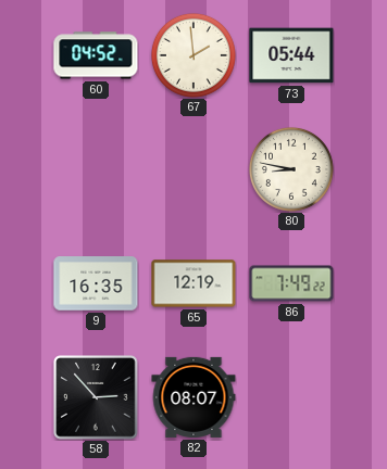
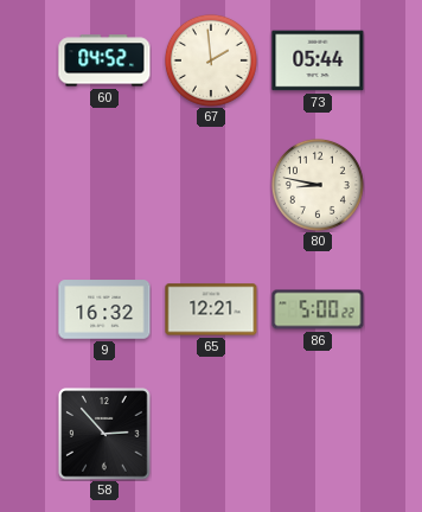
9: 16:35 -> 16:32 (104, 309)
65: 12:19 -> 12:21 (211, 309)
86: 7:49 -> 5:00 (318, 309)
82: 08:07 -> none (193, 397)
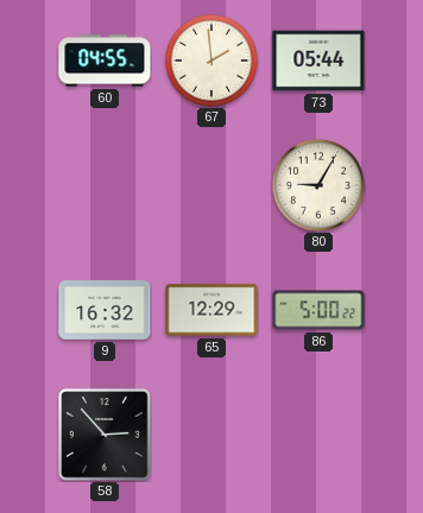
60: 04:52 -> 04:55 (105, 61)
80: 8:47 -> 9:05 (318, 185)
65: 12:21 -> 12:29 (211, 310)
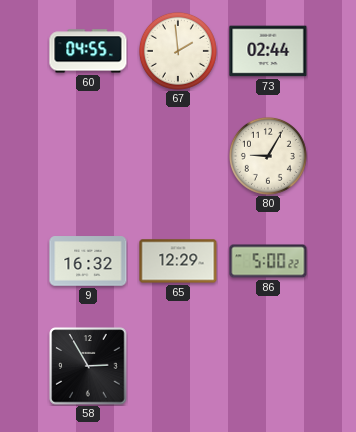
73: 05:44 -> 02:44 (268, 51)
58: 2:53 -> 2:55 (88, 366)
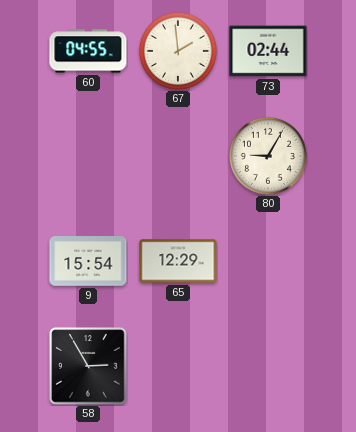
9: 16:32 -> 15:54 (88, 261)
86: 5:00 -> none (268, 261)
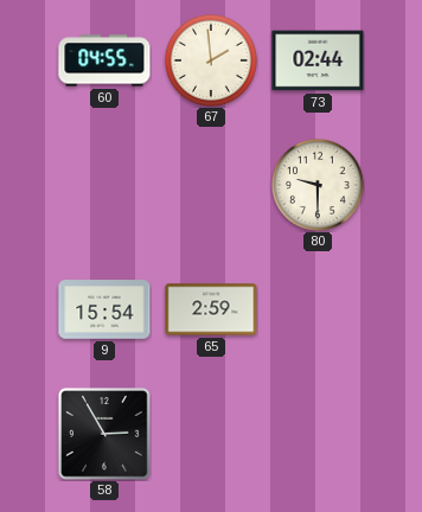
80: 9:05 -> 9:30 (318, 185)
65: 12:29 -> 2:59 (211, 309)
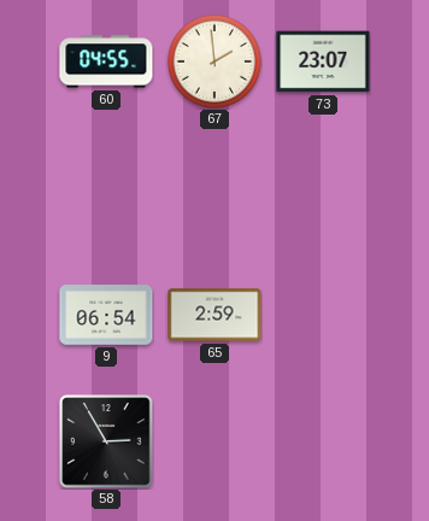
73: 02:44 -> 23:07 (323, 62)
80: 9:30 -> none (318, 185)
9: 15:54 -> 06:54 (106, 315)
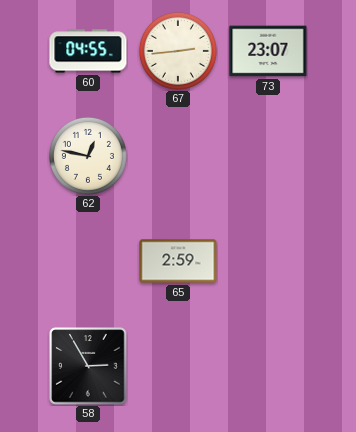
67: 1:59 -> 2:44 (178, 51)
62: none -> 12:47 (88, 156)
9: 06:54 -> none (106, 315)
